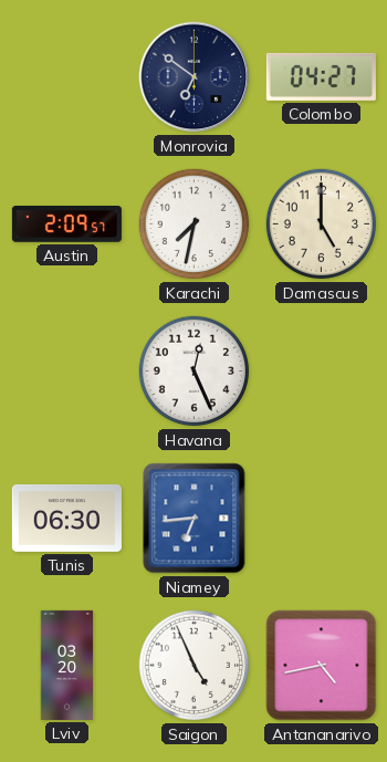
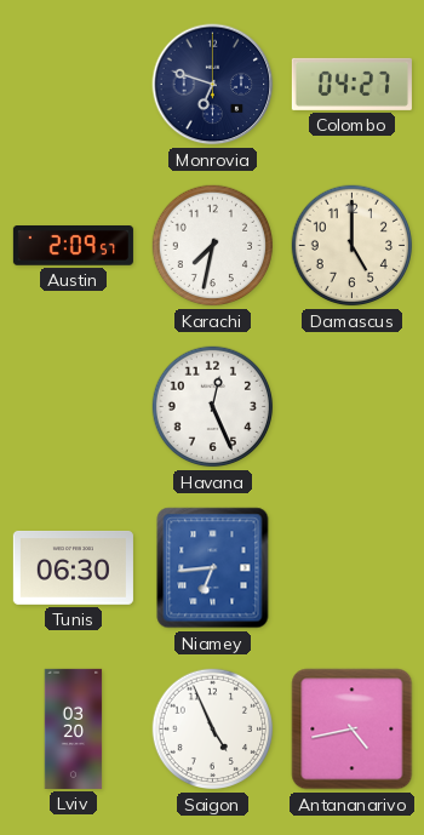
Monrovia: 6:51 -> 6:48 (213, 85)
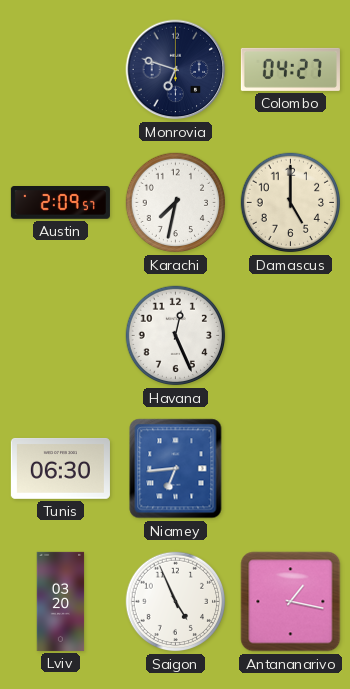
Antananarivo: 4:43 -> 1:17 (291, 602)
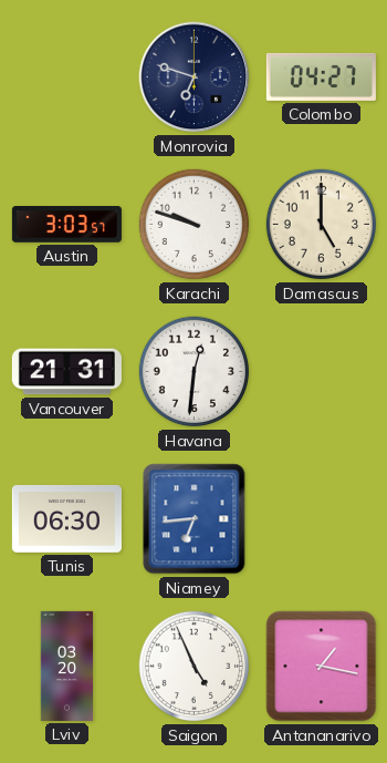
Austin: 2:09 -> 3:03 (66, 225)
Karachi: 7:32 -> 9:48 (195, 225)
Vancouver: none -> 21:31 (66, 372)
Havana: 12:26 -> 12:31 (195, 372)
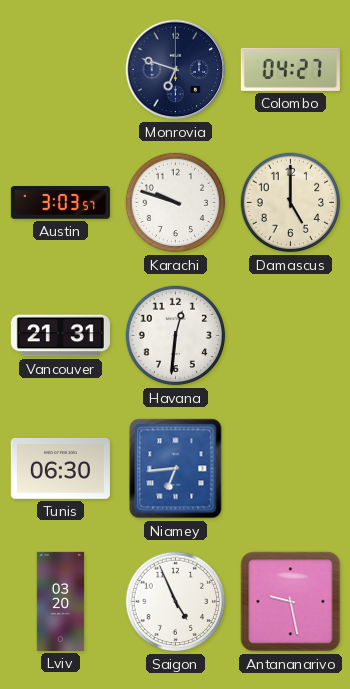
Antananarivo: 1:17 -> 9:28 (291, 602)
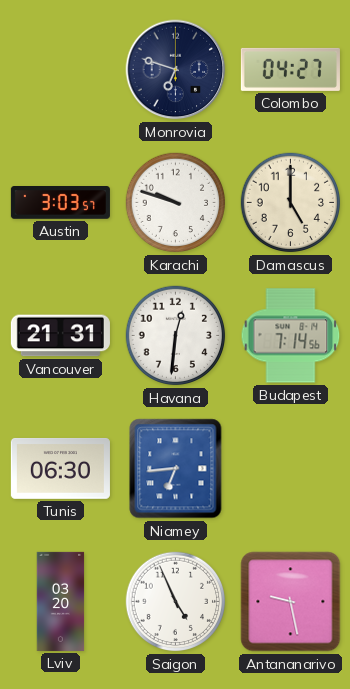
Budapest: none -> 7:14 (291, 336)
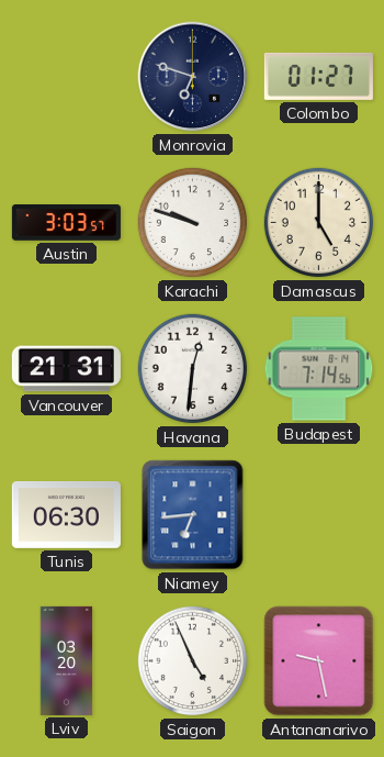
Colombo: 04:27 -> 01:27 (318, 76)
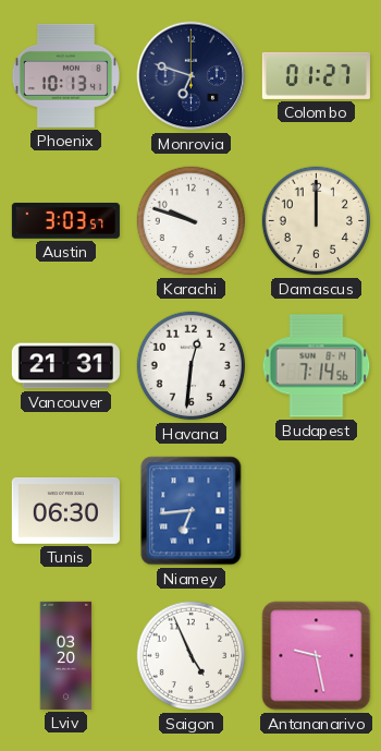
Phoenix: none -> 10:13 (65, 75)
Damascus: 5:00 -> 12:00 (317, 221)
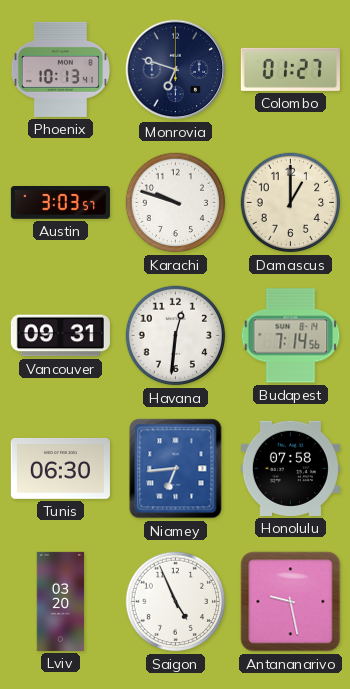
Damascus: 12:00 -> 1:00 (291, 203)
Vancouver: 21:31 -> 09:31 (60, 336)
Honolulu: none -> 07:58 (290, 468)
